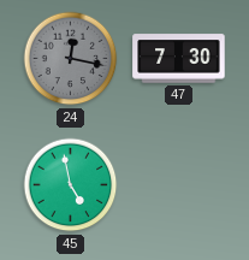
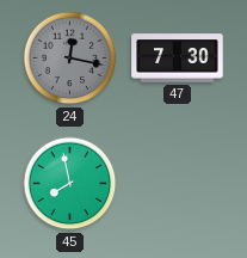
45: 4:58 -> 7:58 (70, 184)
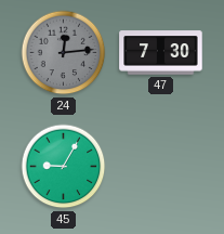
24: 12:17 -> 12:14 (64, 53)
45: 7:58 -> 9:05 (64, 167)
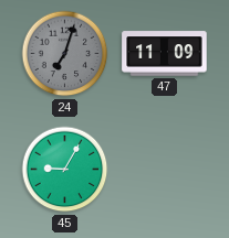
24: 12:14 -> 7:03 (65, 54)
47: 7:30 -> 11:09 (165, 54)
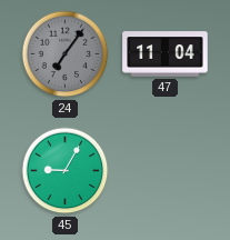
24: 7:03 -> 7:06 (66, 54)
47: 11:09 -> 11:04 (166, 54)
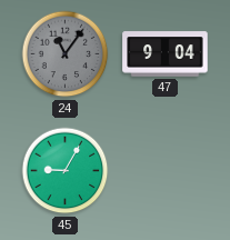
24: 7:06 -> 11:06 (66, 54)
47: 11:04 -> 9:04 (166, 54)
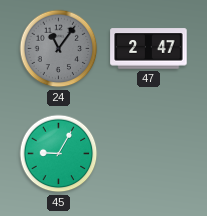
47: 9:04 -> 2:47 (149, 49)
